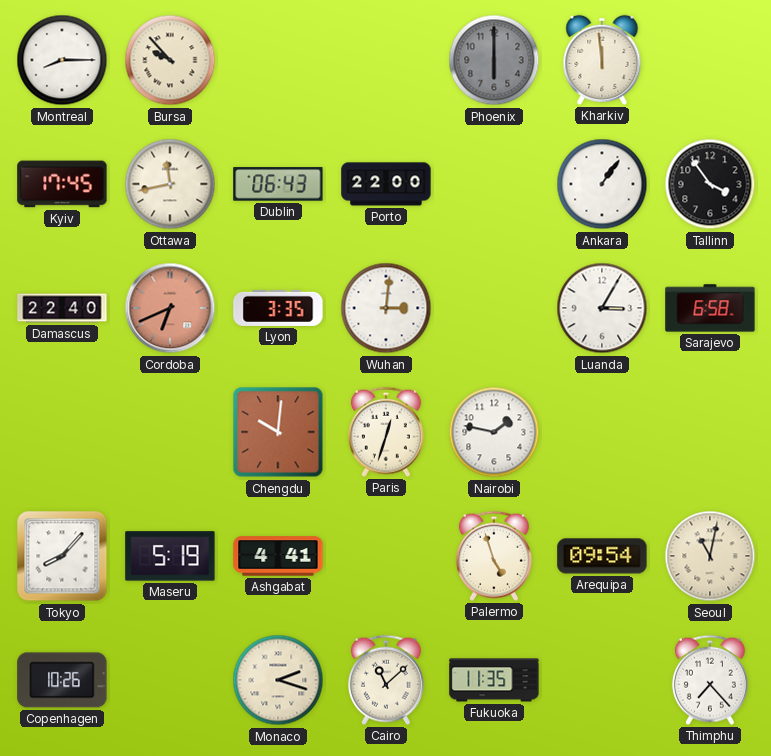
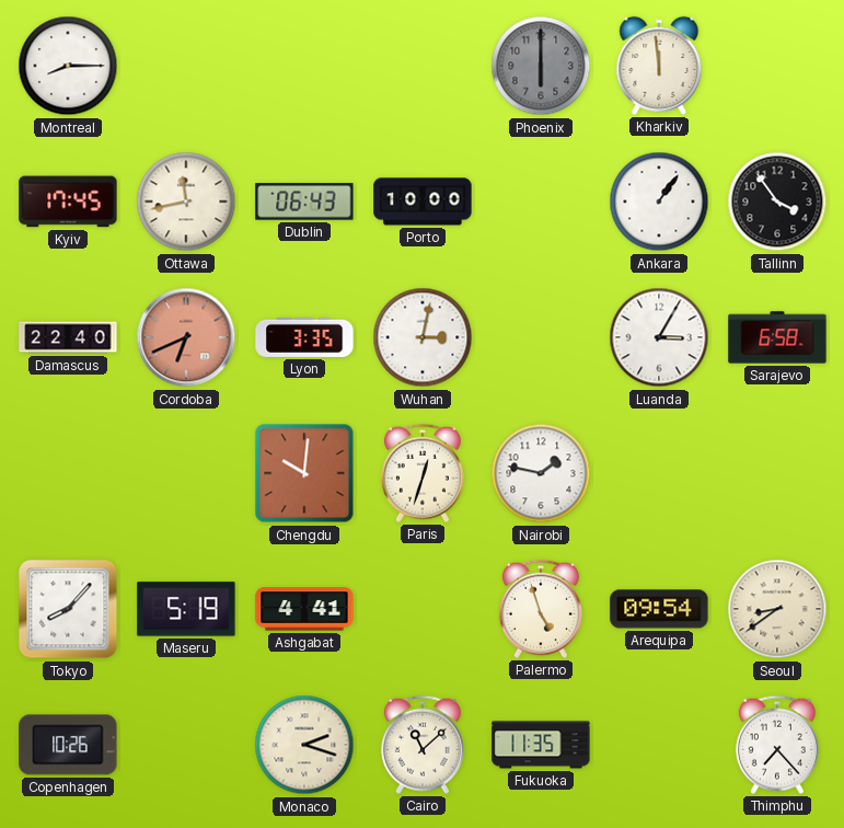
Bursa: 9:53 -> none (170, 60)
Porto: 22:00 -> 10:00 (423, 202)
Wuhan: 3:01 -> 3:02 (423, 337)
Seoul: 11:02 -> 8:39 (777, 609)
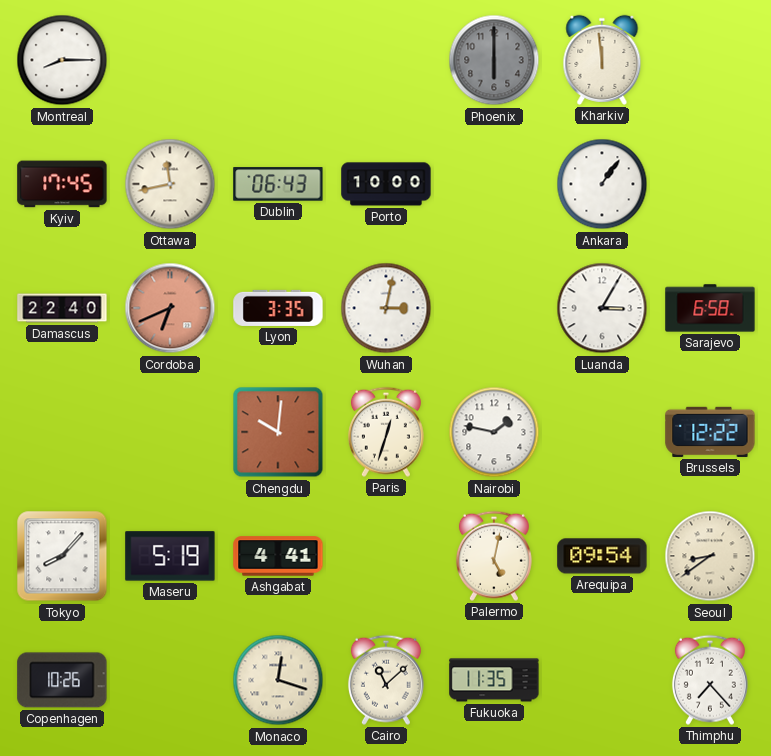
Tallinn: 3:54 -> none (777, 202)
Brussels: none -> 12:22 (710, 432)
Palermo: 4:57 -> 5:02 (494, 556)
Monaco: 2:18 -> 12:18 (278, 680)
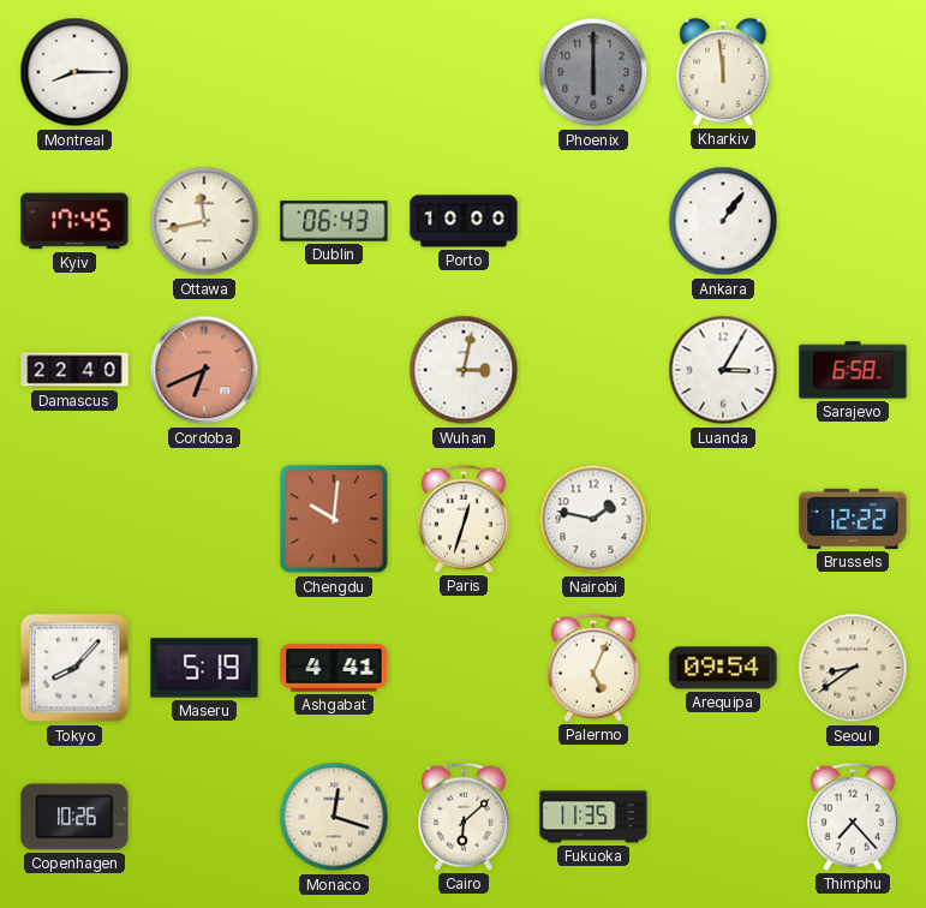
Lyon: 3:35 -> none (278, 308)
Palermo: 5:02 -> 5:04 (593, 668)
Cairo: 11:08 -> 6:08 (464, 817)
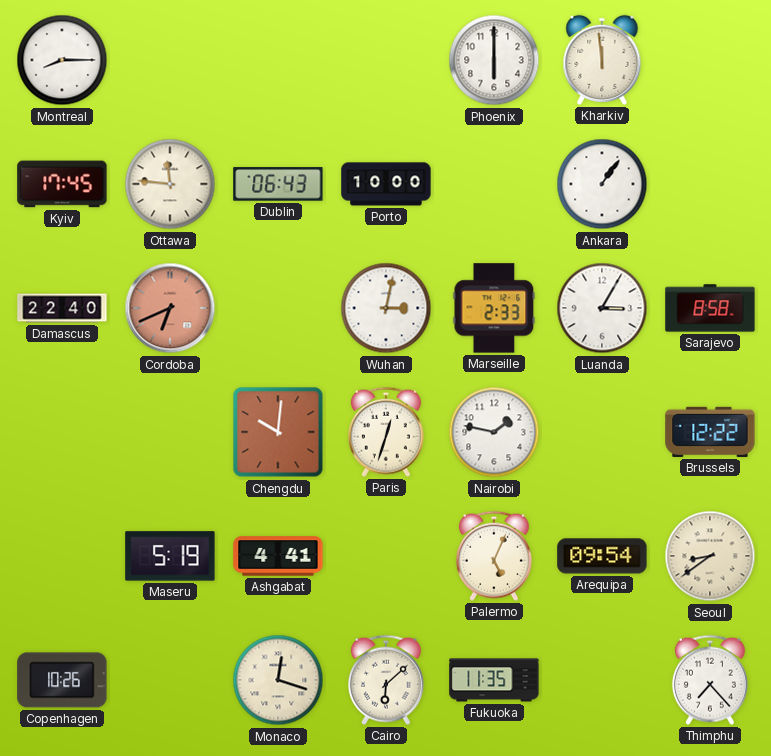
Phoenix dial: grey -> white (494, 60)
Ottawa: 11:43 -> 11:46 (170, 184)
Marseille: none -> 2:33 (494, 308)
Sarajevo: 6:58 -> 8:58 (710, 308)
Tokyo: 8:07 -> none (74, 668)
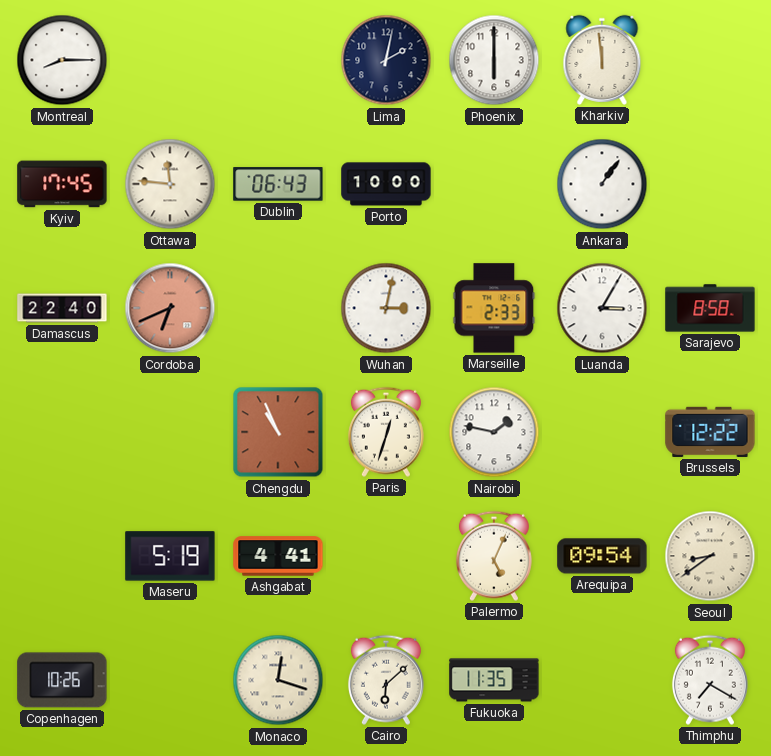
Lima: none -> 2:02 (386, 60)
Chengdu: 10:01 -> 10:56 (278, 432)
Thimphu: 7:23 -> 7:20 (710, 680)
